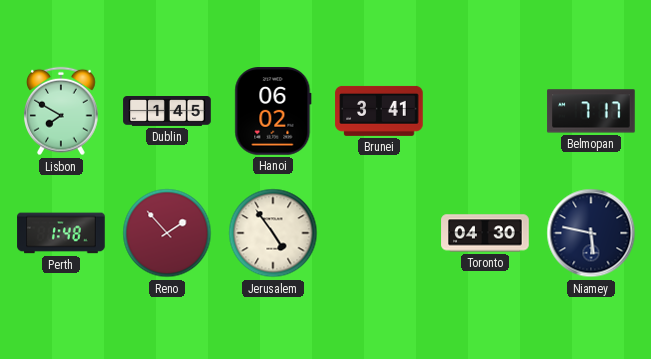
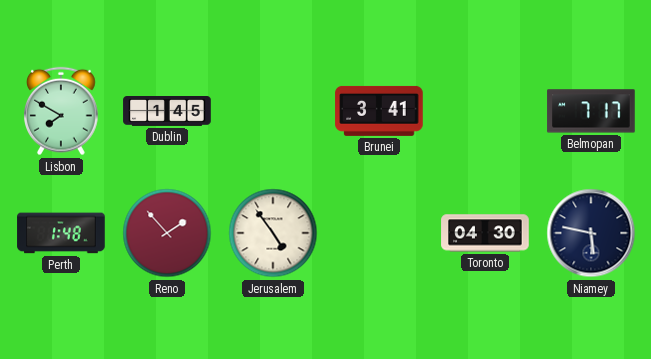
Hanoi: 06:02 -> none (273, 111)
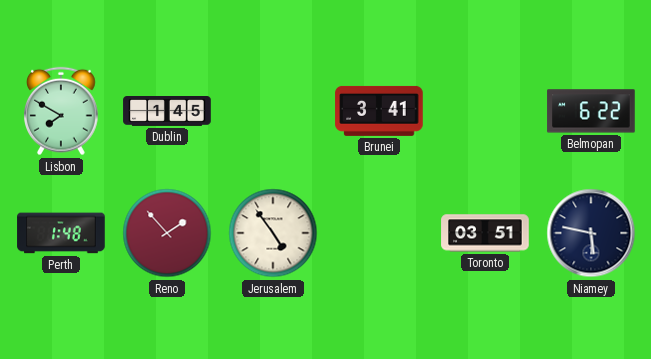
Belmopan: 7:17 -> 6:22 (591, 111)
Toronto: 04:30 -> 03:51 (485, 233)
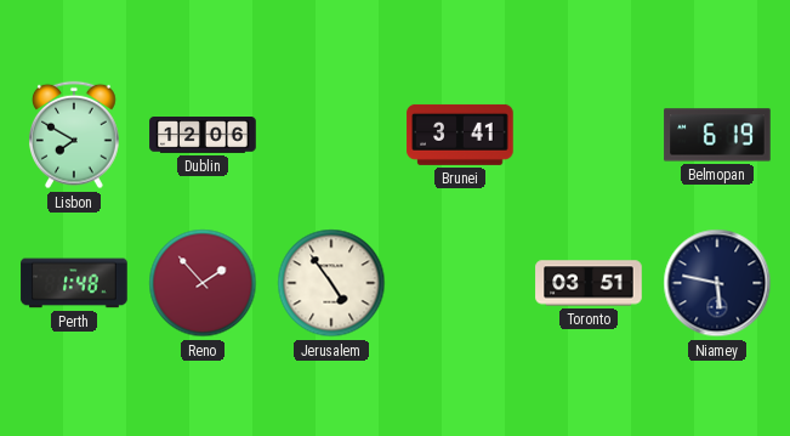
Dublin: 1:45 -> 12:06 (203, 135)
Belmopan: 6:22 -> 6:19 (717, 135)
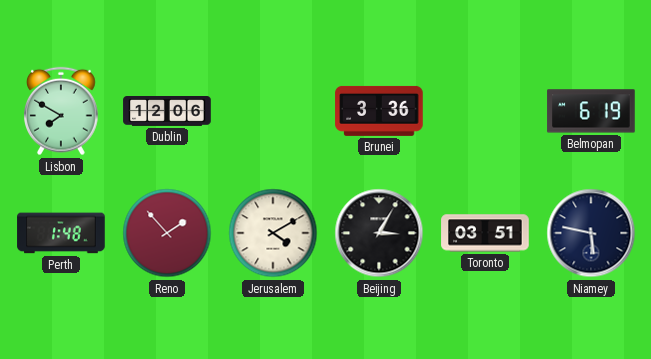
Brunei: 3:41 -> 3:36 (379, 111)
Jerusalem: 4:54 -> 4:10 (273, 233)
Beijing: none -> 3:05 (379, 233)
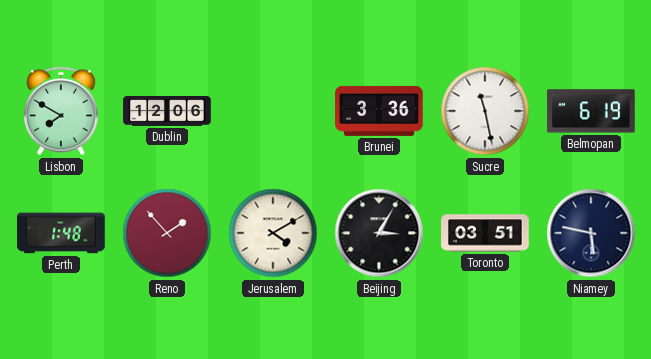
Sucre: none -> 11:28 (485, 111)
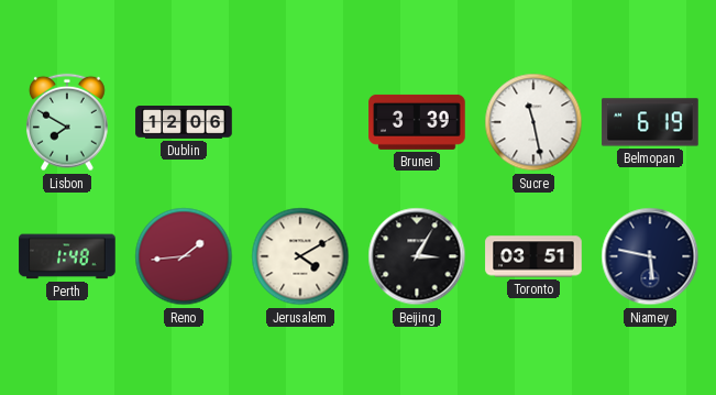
Brunei: 3:36 -> 3:39 (417, 122)
Reno: 1:53 -> 1:44 (184, 256)
